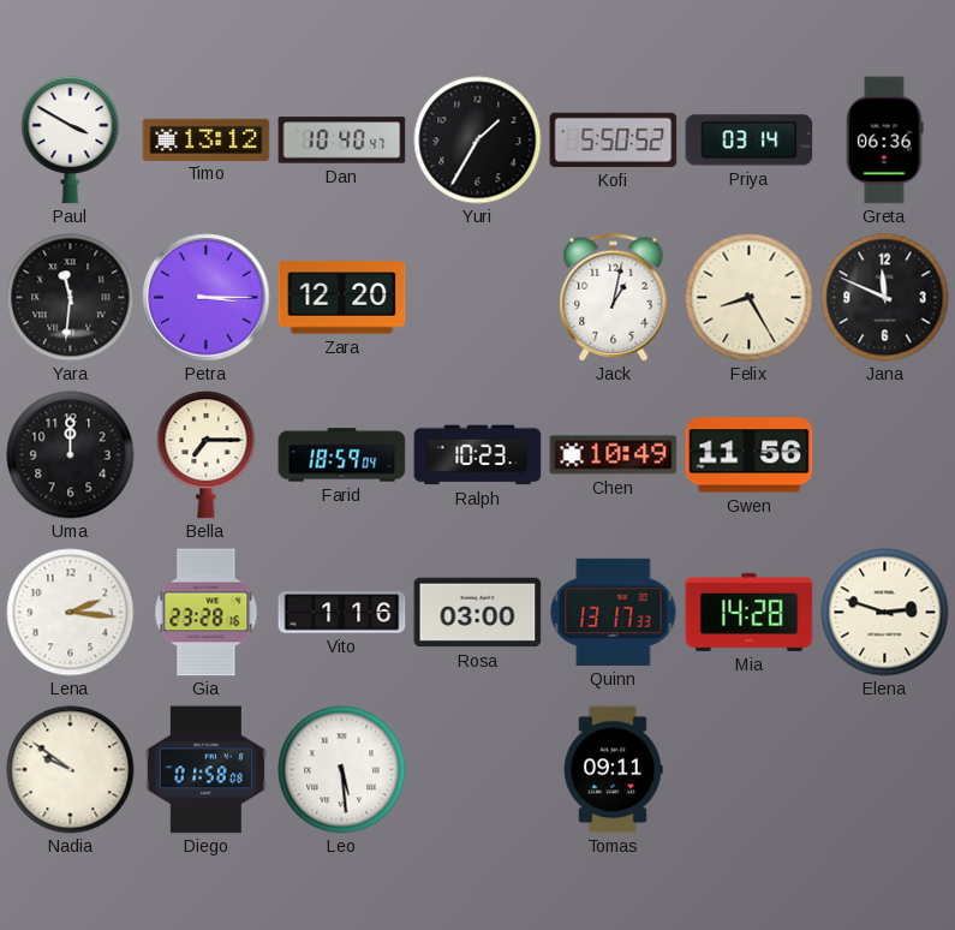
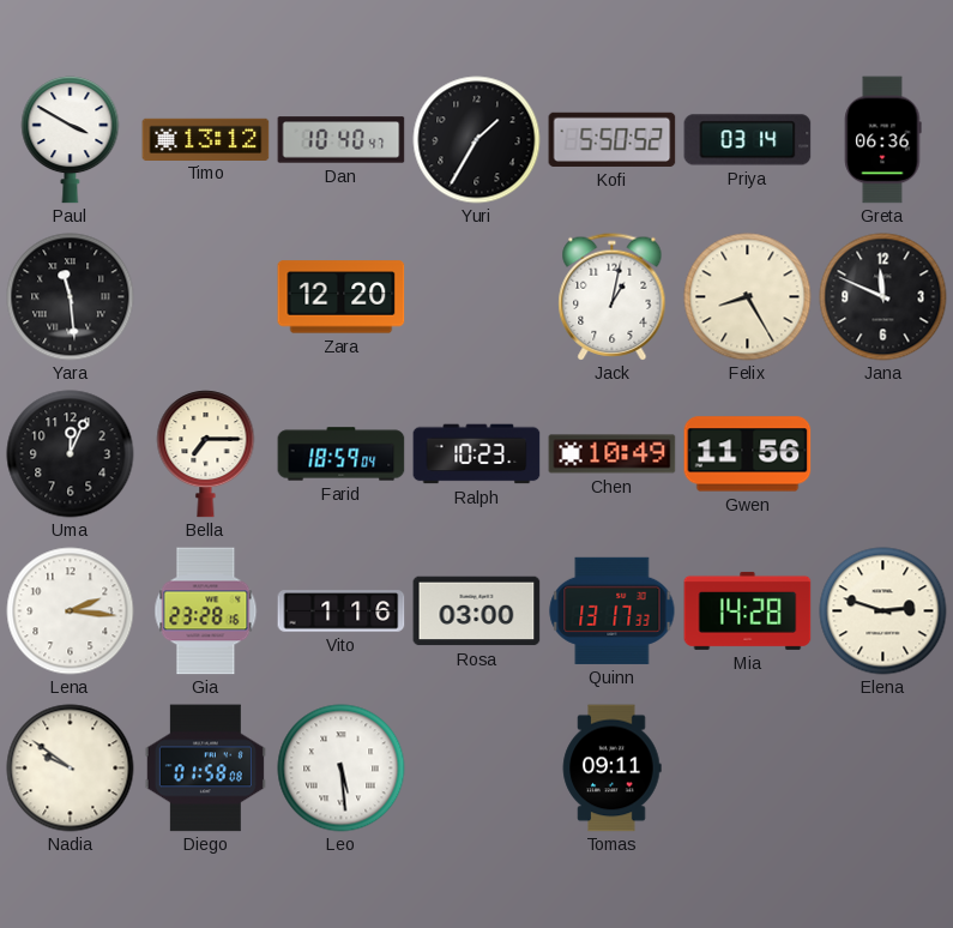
Yara: 11:31 -> 11:29 (71, 297)
Petra: 3:15 -> none (207, 298)
Uma: 12:00 -> 12:04 (71, 454)
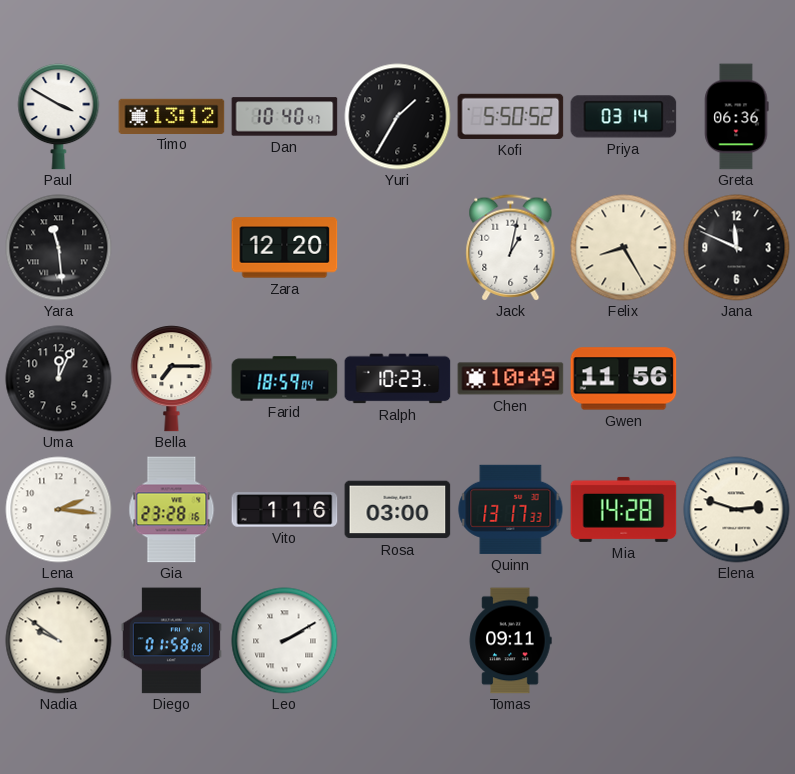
Leo: 5:29 -> 2:10 (285, 641)
